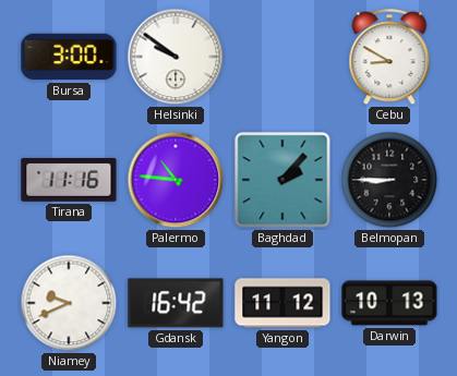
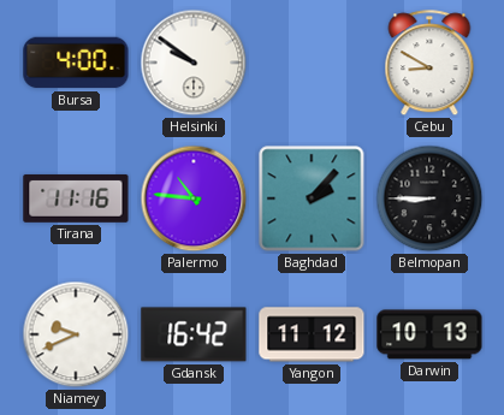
Bursa: 3:00 -> 4:00 (76, 63)
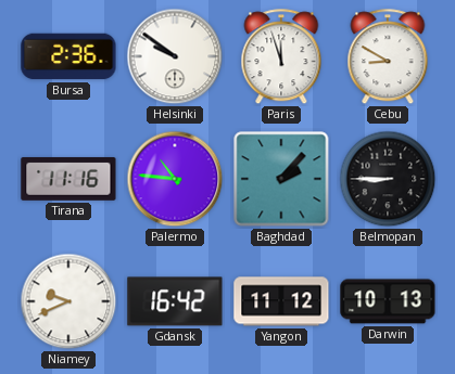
Bursa: 4:00 -> 2:36 (68, 56)
Paris: none -> 11:57 (281, 57)
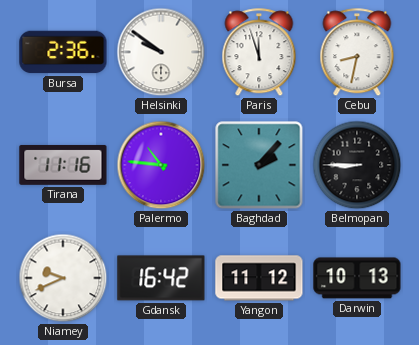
Cebu: 8:50 -> 8:32 (357, 53)
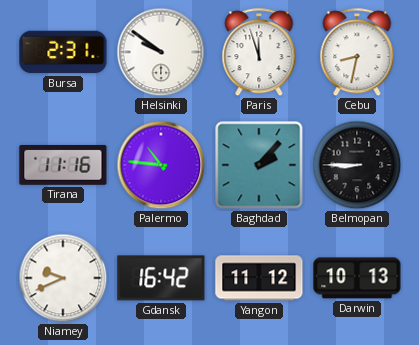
Bursa: 2:36 -> 2:31 (63, 52)
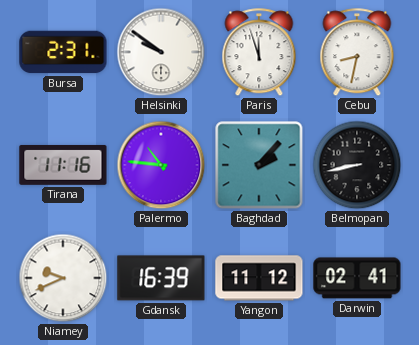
Belmopan: 8:45 -> 8:43 (357, 165)
Gdansk: 16:42 -> 16:39 (161, 278)
Darwin: 10:13 -> 02:41 (357, 278)
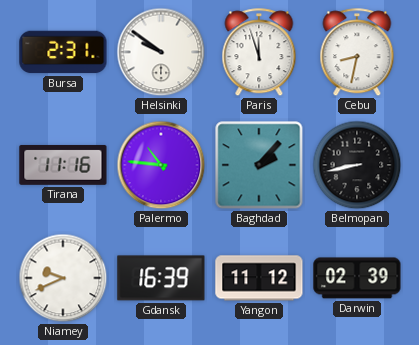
Darwin: 02:41 -> 02:39 (357, 278)
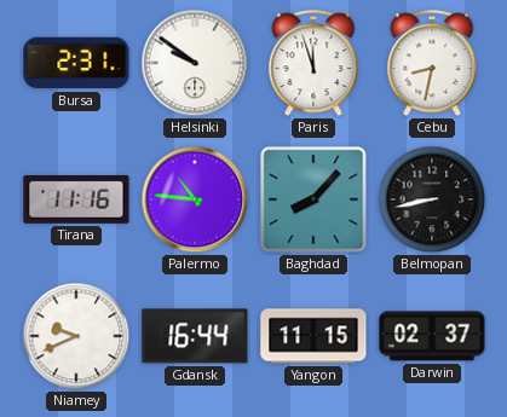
Baghdad: 2:07 -> 8:07 (313, 199)
Gdansk: 16:39 -> 16:44 (195, 336)
Yangon: 11:12 -> 11:15 (313, 336)
Darwin: 02:39 -> 02:37 (432, 336)
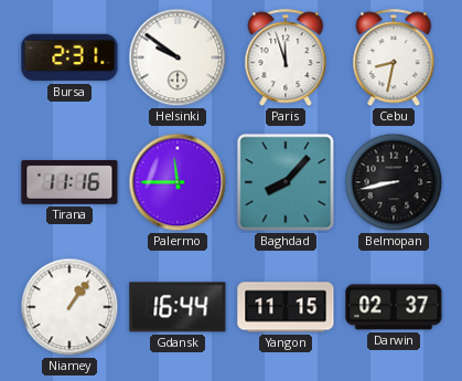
Palermo: 10:46 -> 11:45 (178, 182)
Niamey: 9:41 -> 1:06 (69, 307)
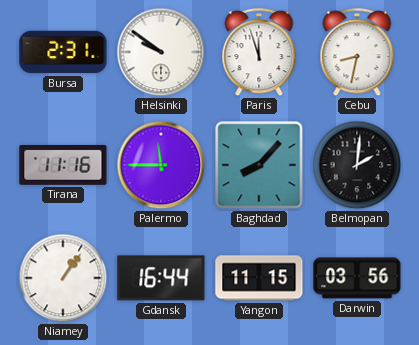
Belmopan: 8:43 -> 2:01 (357, 165)
Darwin: 02:37 -> 03:56 (357, 278)
